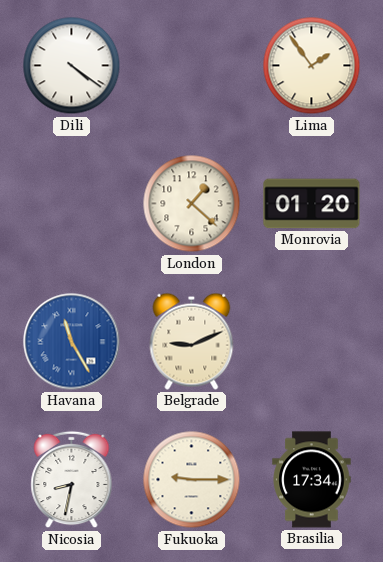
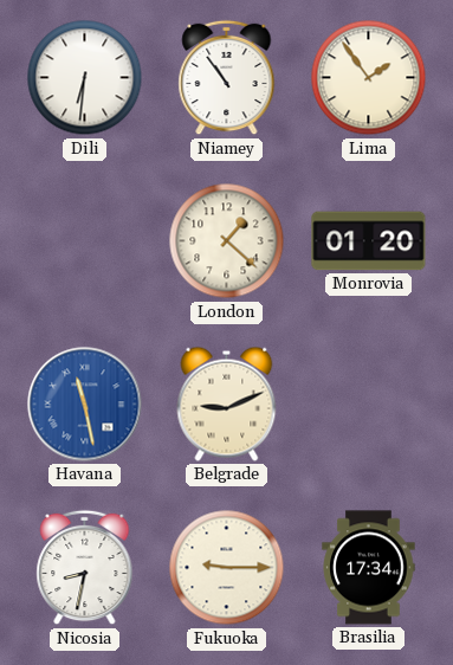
Dili: 4:21 -> 6:31 (85, 78)
Niamey: none -> 10:54 (227, 78)
Havana: 11:25 -> 11:28 (85, 405)
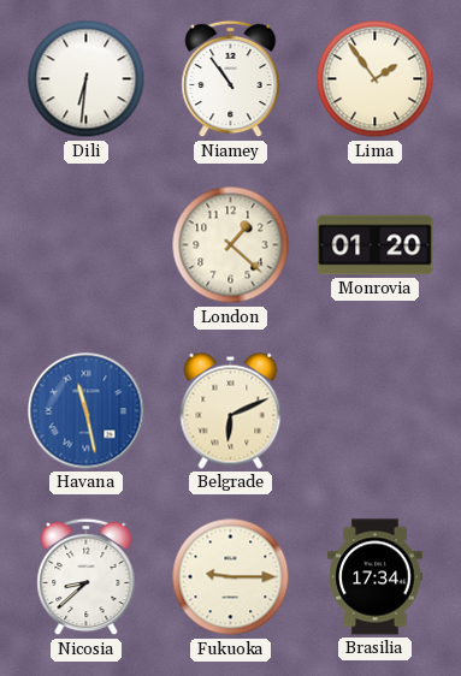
Belgrade: 9:11 -> 6:11 (231, 410)
Nicosia: 8:32 -> 8:38 (87, 577)
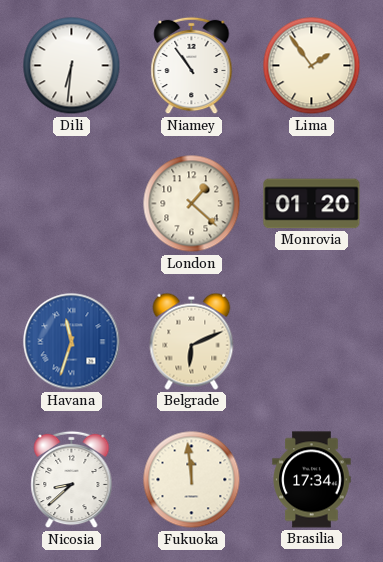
Havana: 11:28 -> 11:33 (72, 342)
Fukuoka: 9:15 -> 11:59 (192, 480)
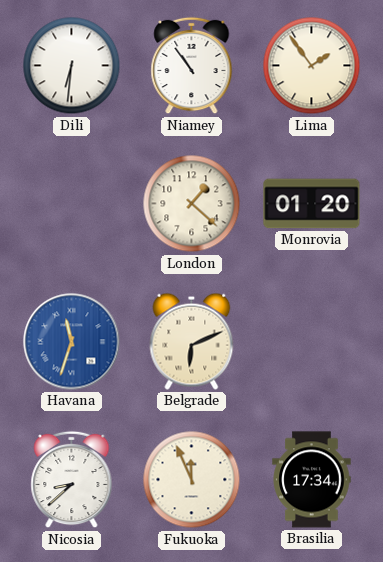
Fukuoka: 11:59 -> 11:56 (192, 480)
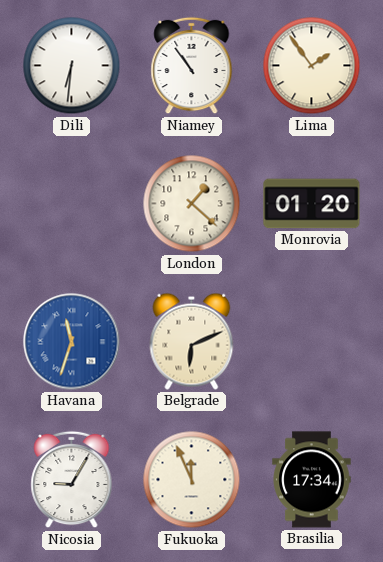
Nicosia: 8:38 -> 9:05 (72, 480)
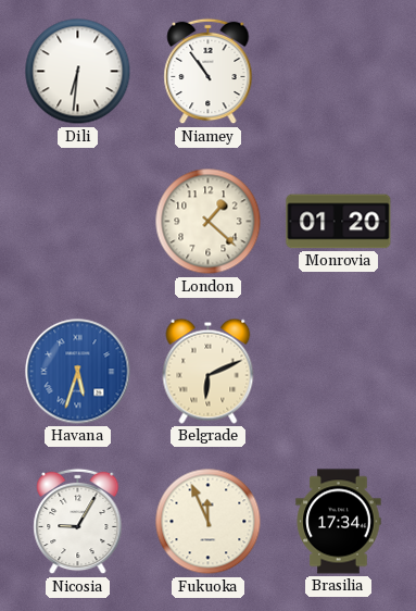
Lima: 1:54 -> none (312, 66)
Havana: 11:33 -> 5:33 (78, 372)
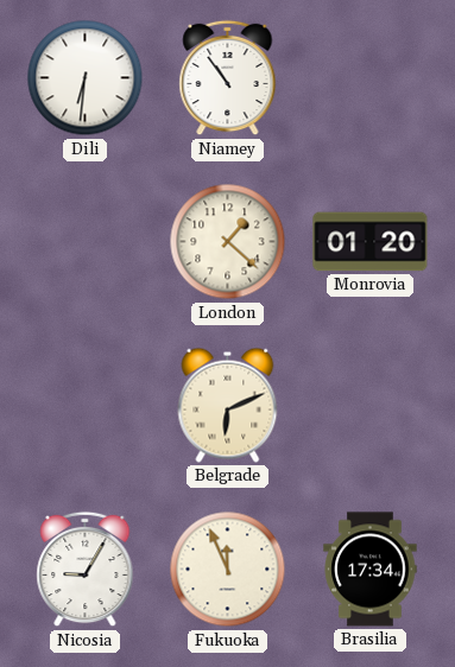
Havana: 5:33 -> none (78, 372)
